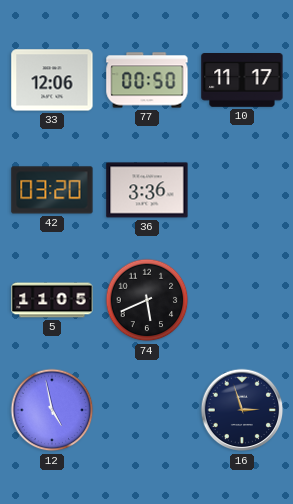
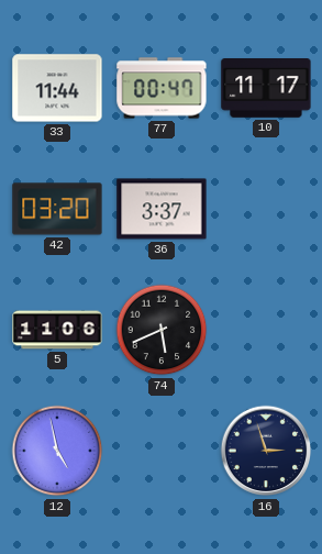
33: 12:06 -> 11:44 (57, 88)
77: 00:50 -> 00:47 (162, 88)
36: 3:36 -> 3:37 (162, 209)
5: 11:05 -> 11:06 (57, 330)
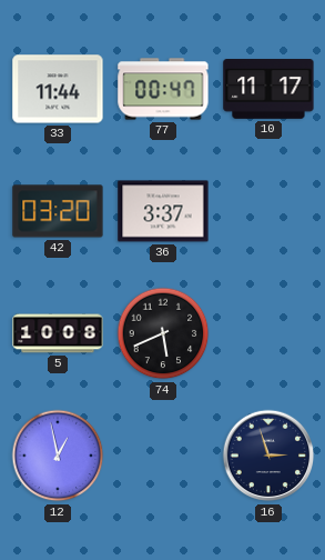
5: 11:06 -> 10:08 (58, 333)
12: 4:58 -> 12:58 (58, 456)
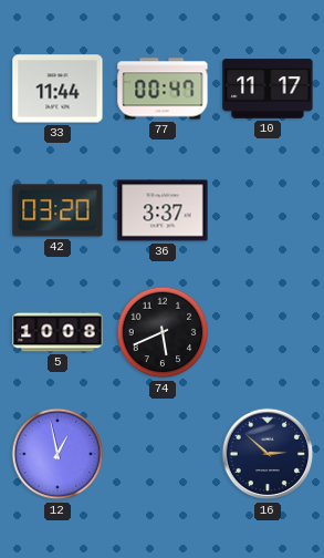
16: 2:57 -> 2:52 (268, 454)
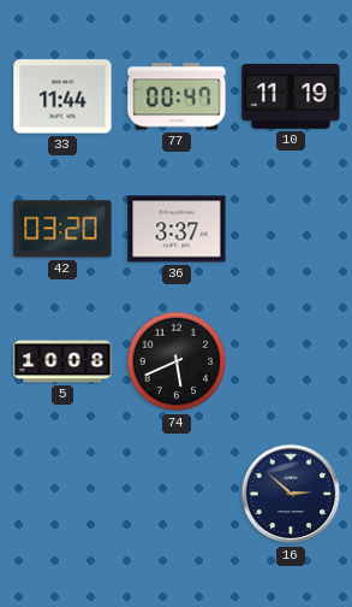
10: 11:17 -> 11:19 (291, 98)
12: 12:58 -> none (58, 454)
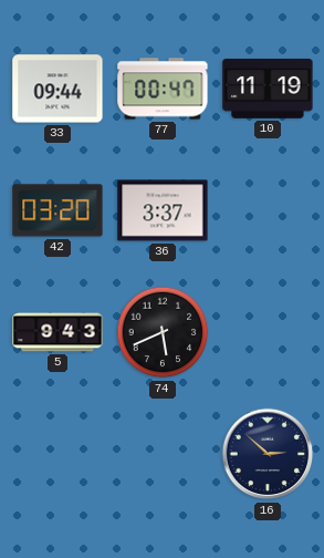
33: 11:44 -> 09:44 (58, 89)
5: 10:08 -> 9:43 (58, 332)
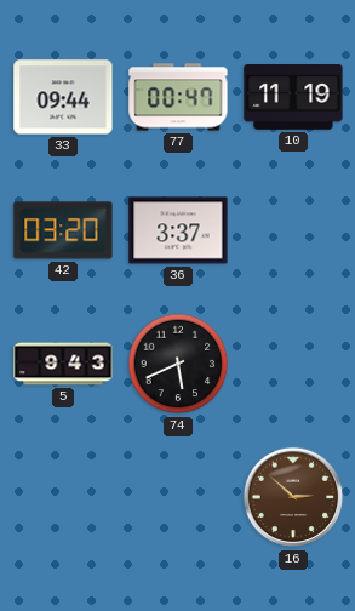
16 dial: navy -> brown (293, 497)
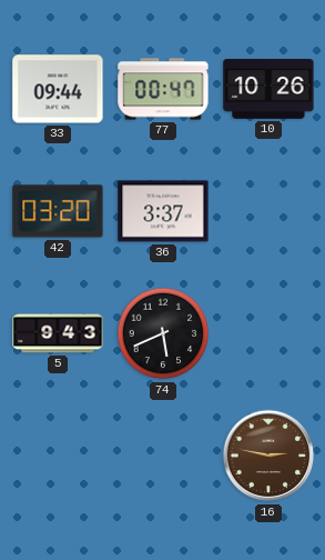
10: 11:19 -> 10:26 (268, 90)
16: 2:52 -> 2:47 (268, 456)
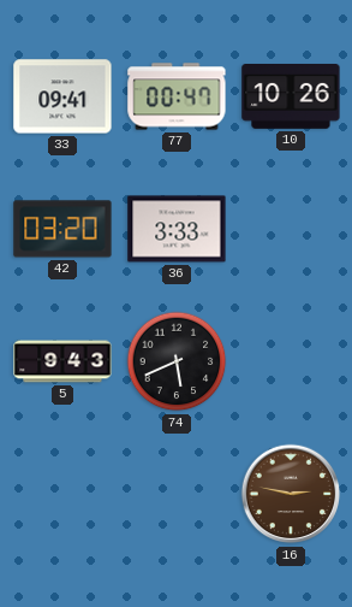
33: 09:44 -> 09:41 (62, 96)
36: 3:37 -> 3:33 (177, 229)
